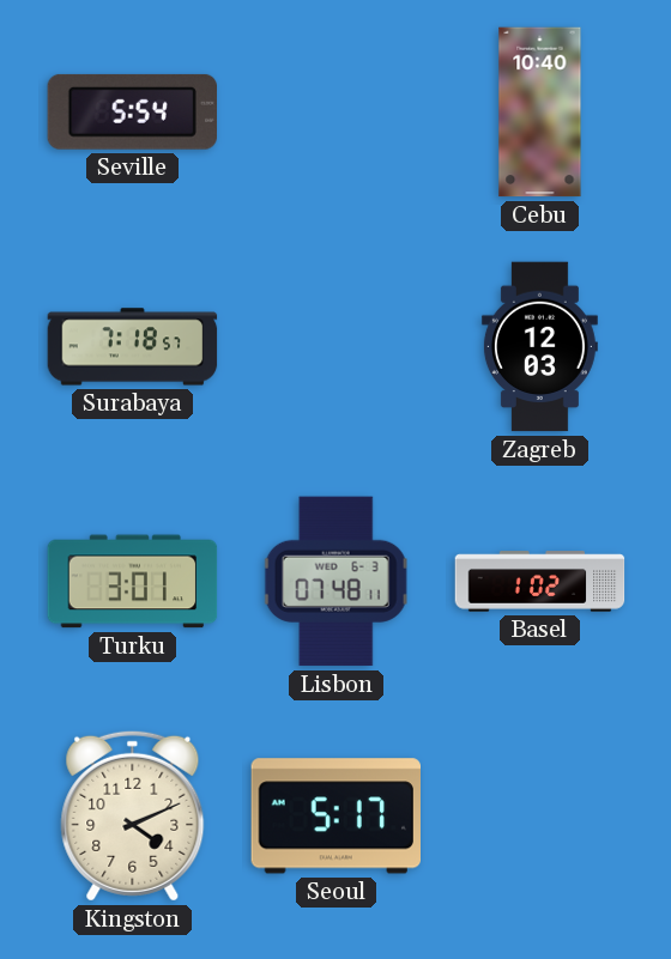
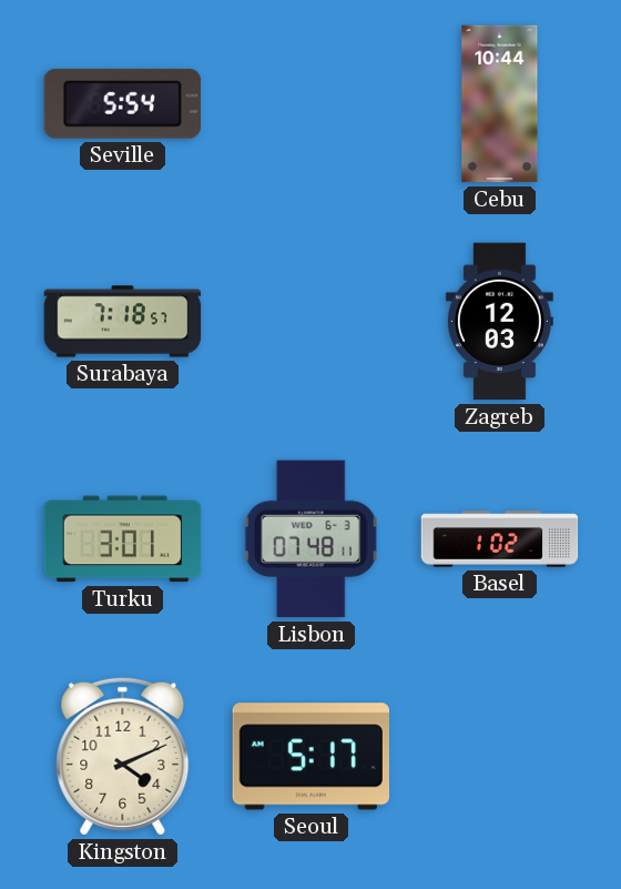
Cebu: 10:40 -> 10:44 (500, 104)
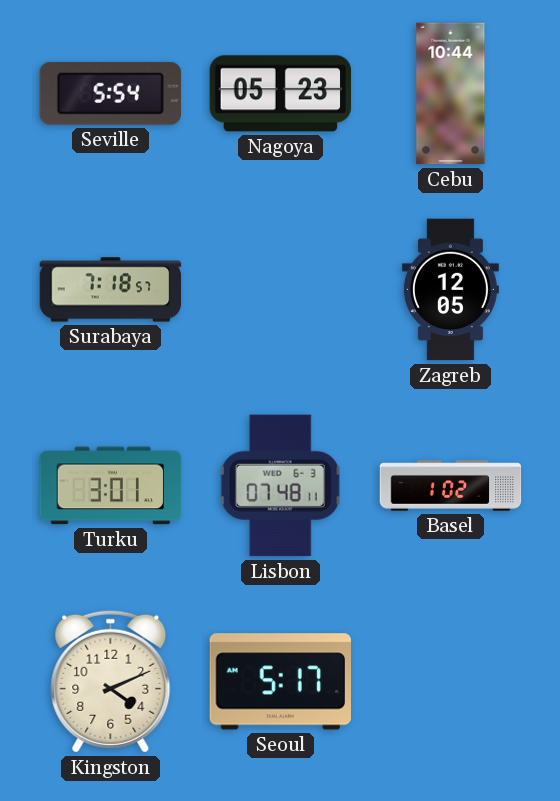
Nagoya: none -> 05:23 (281, 94)
Zagreb: 12:03 -> 12:05 (450, 290)
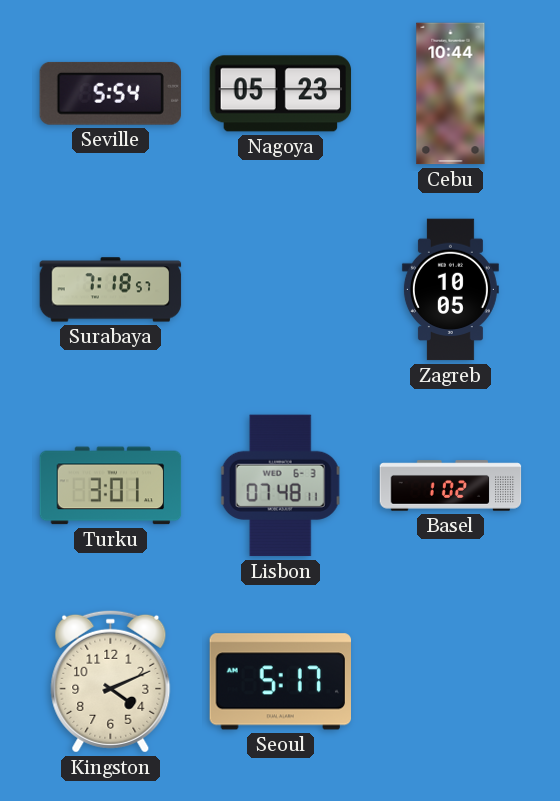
Zagreb: 12:05 -> 10:05 (450, 290)
